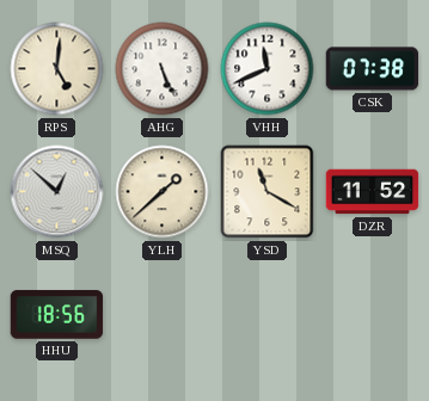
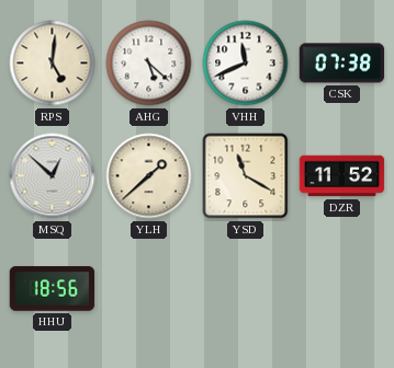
AHG: 5:26 -> 5:22 (149, 64)
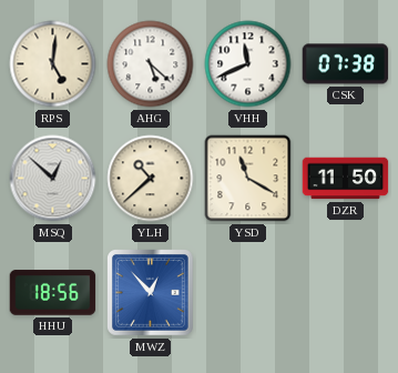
YLH: 1:38 -> 10:38 (151, 179)
DZR: 11:52 -> 11:50 (346, 179)
MWZ: none -> 12:53 (151, 293)
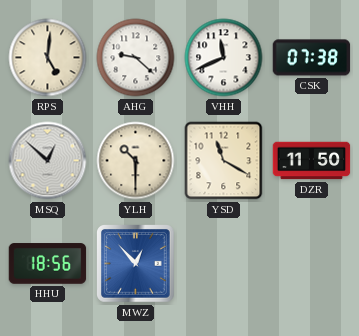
AHG: 5:22 -> 9:22 (136, 58)
YLH: 10:38 -> 10:30 (136, 161)
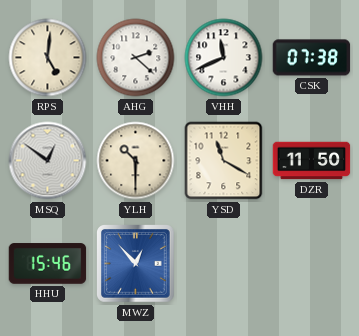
AHG: 9:22 -> 2:22 (136, 58)
MSQ: 12:52 -> 12:51 (48, 161)
HHU: 18:56 -> 15:46 (48, 264)
